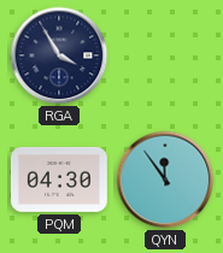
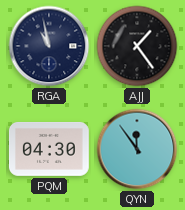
RGA: 3:55 -> 10:58 (49, 46)
AJJ: none -> 1:24 (137, 46)
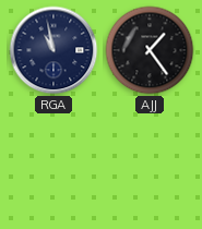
PQM: 04:30 -> none (49, 149)
QYN: 11:54 -> none (137, 149)
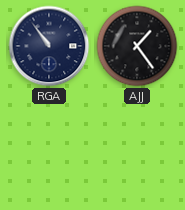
RGA: 10:58 -> 10:54 (49, 46)
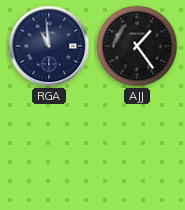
RGA: 10:54 -> 10:59 (49, 46)
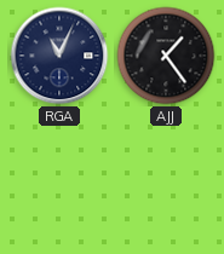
RGA: 10:59 -> 11:04 (59, 56)
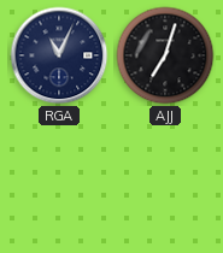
AJJ: 1:24 -> 7:03 (165, 55)
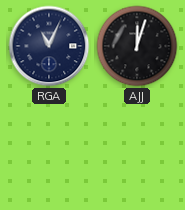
AJJ: 7:03 -> 12:03 (137, 46)
